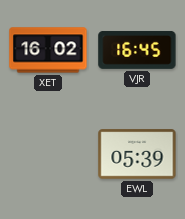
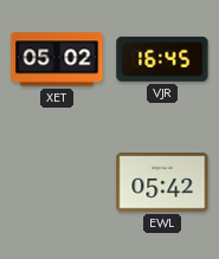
XET: 16:02 -> 05:02 (57, 59)
EWL: 05:39 -> 05:42 (162, 182)
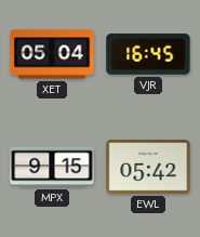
XET: 05:02 -> 05:04 (52, 54)
MPX: none -> 9:15 (52, 167)
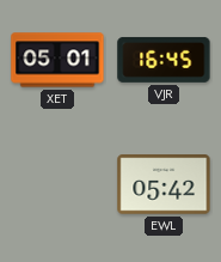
XET: 05:04 -> 05:01 (57, 60)
MPX: 9:15 -> none (52, 167)
